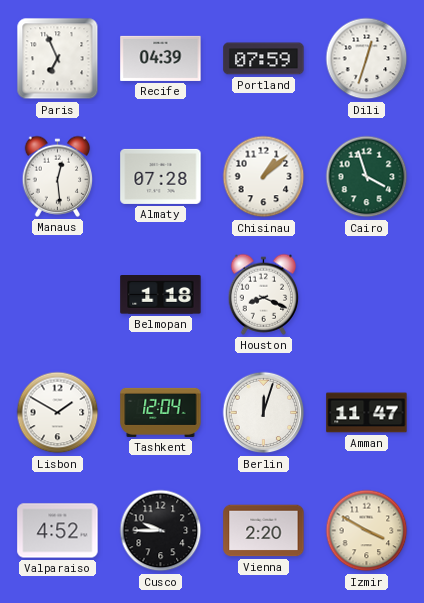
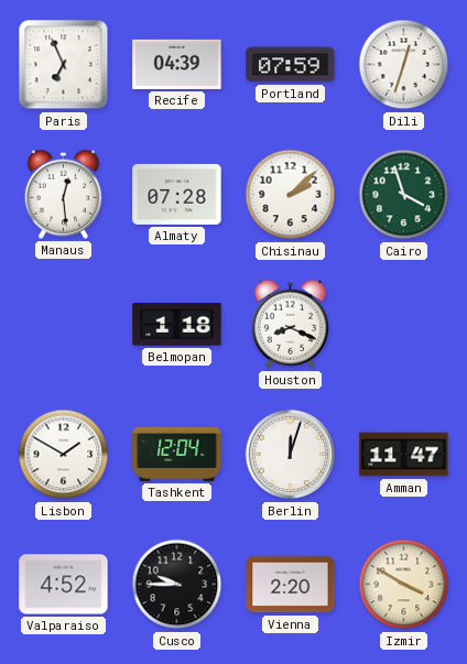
Chisinau: 1:08 -> 2:08 (291, 195)
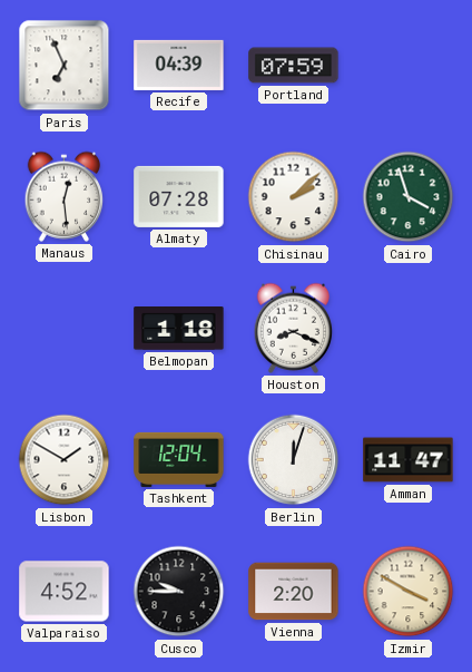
Dili: 12:33 -> none (404, 65)
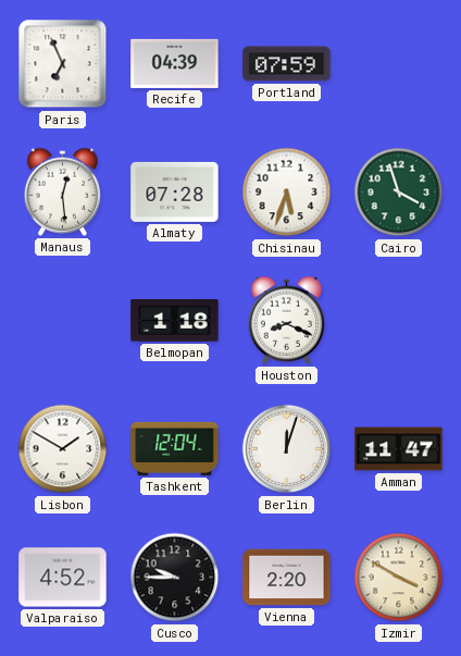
Chisinau: 2:08 -> 5:33 (287, 193)
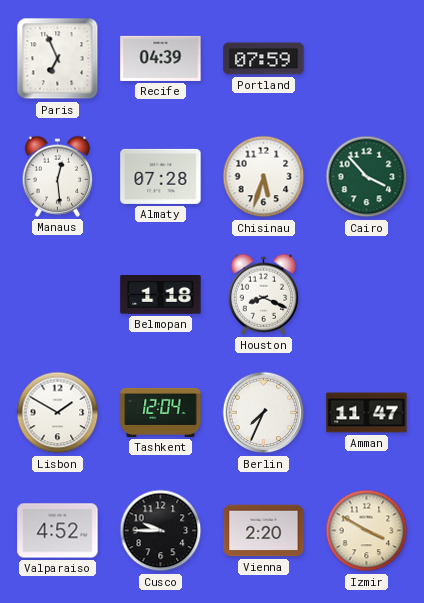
Cairo: 3:57 -> 3:53 (367, 177)
Berlin: 12:03 -> 7:34 (264, 413)
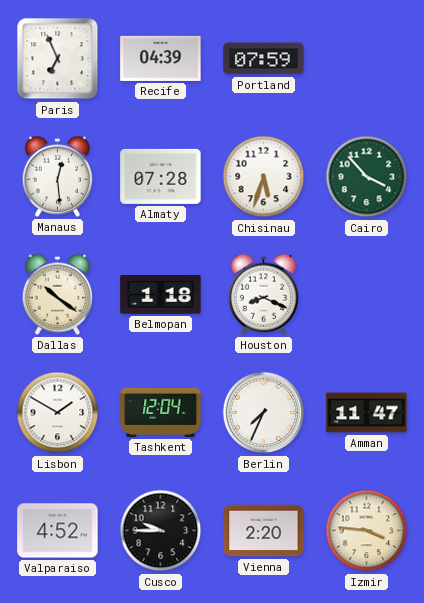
Dallas: none -> 10:21 (58, 294)
Izmir: 3:50 -> 3:46 (367, 531)
